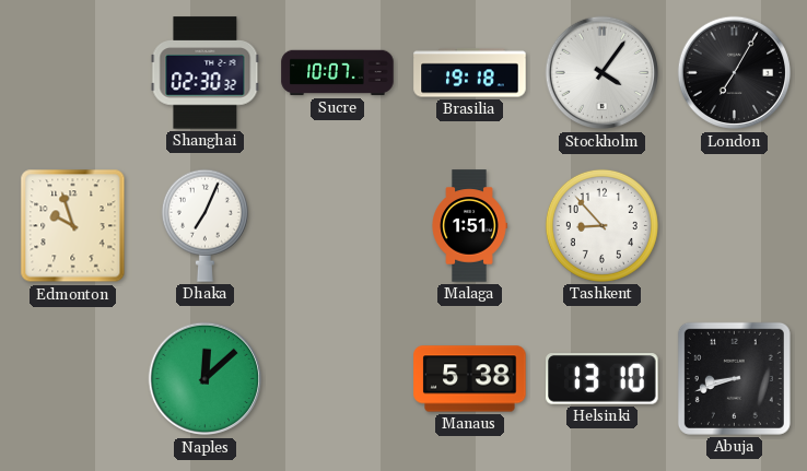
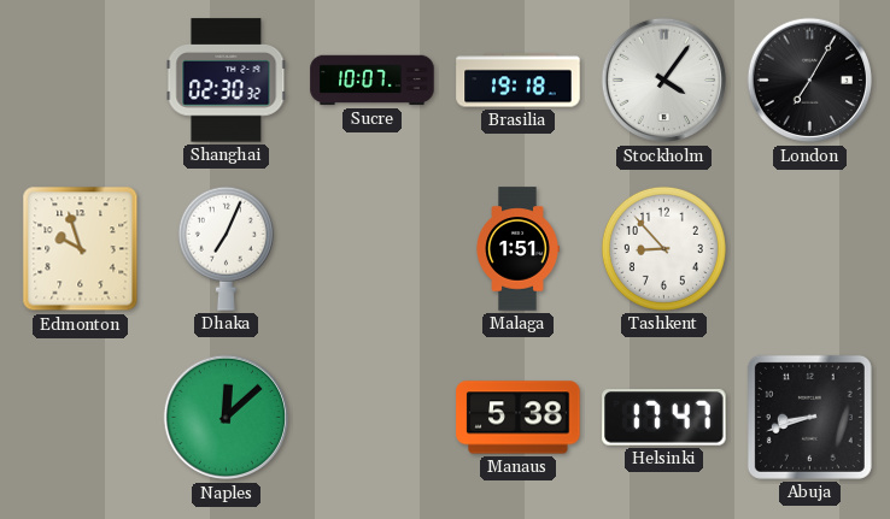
Helsinki: 13:10 -> 17:47 (664, 418)
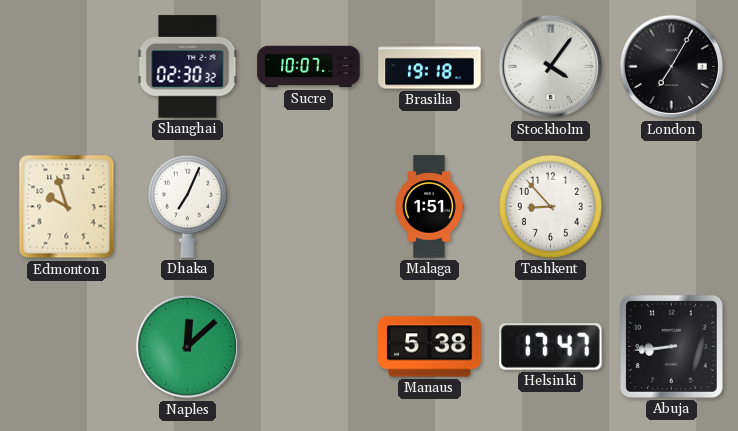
Abuja: 8:42 -> 8:44 (671, 346)
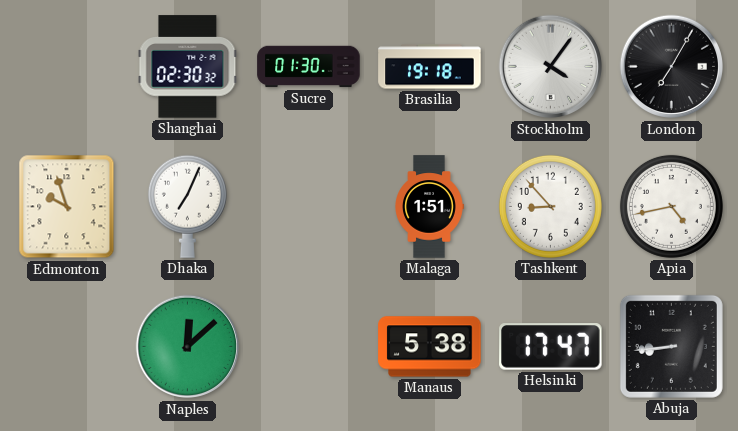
Sucre: 10:07 -> 01:30 (309, 67)
Apia: none -> 4:43 (671, 206)
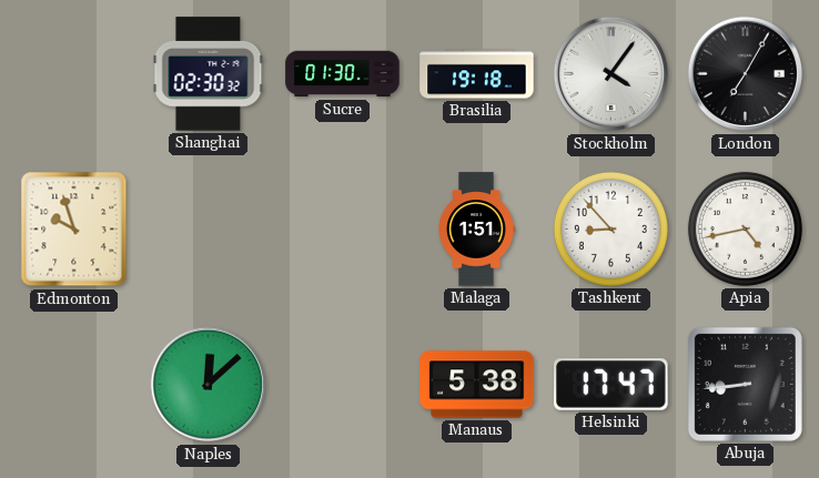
Dhaka: 7:04 -> none (187, 206)
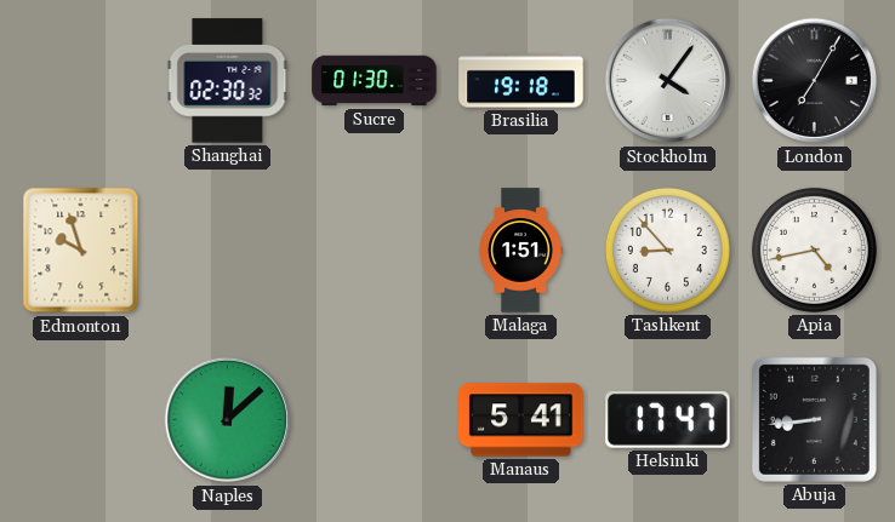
Manaus: 5:38 -> 5:41 (521, 420)
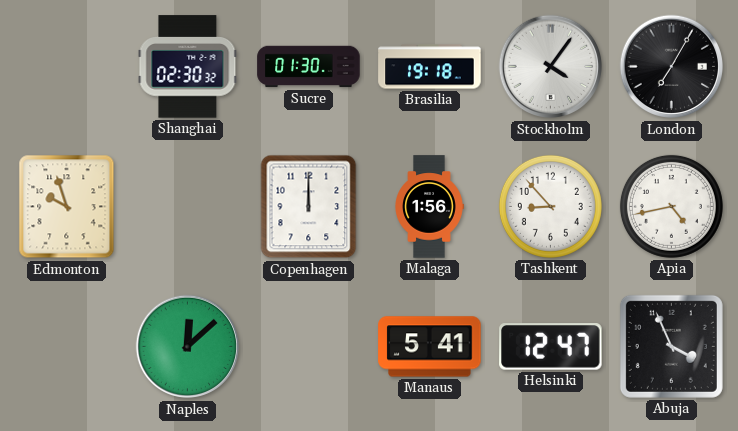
Copenhagen: none -> 12:00 (309, 207)
Malaga: 1:51 -> 1:56 (429, 207)
Helsinki: 17:47 -> 12:47 (551, 347)
Abuja: 8:44 -> 3:56 (671, 346)
